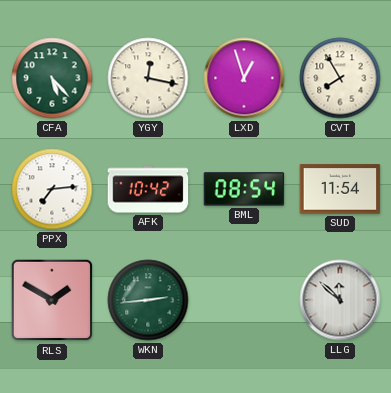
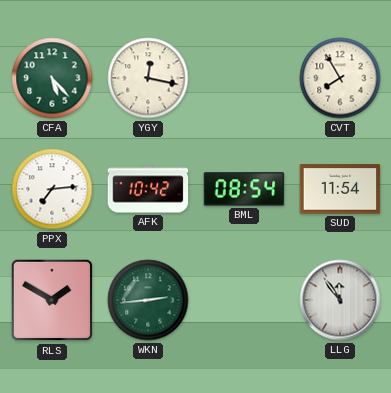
LXD: 12:57 -> none (244, 78)
LLG: 11:52 -> 11:54 (340, 300)
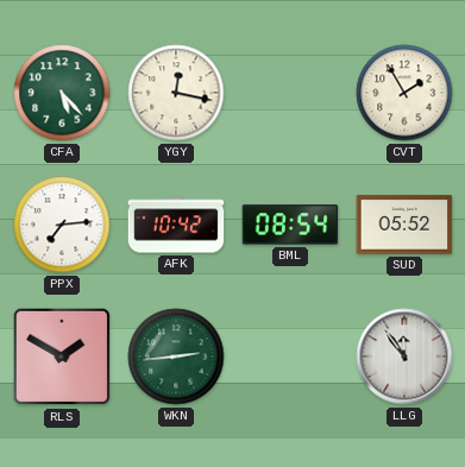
CVT: 7:55 -> 1:55 (404, 93)
SUD: 11:54 -> 05:52 (404, 225)
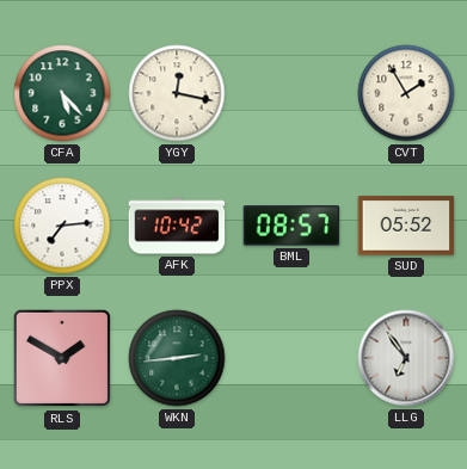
BML: 08:54 -> 08:57 (291, 226)
LLG: 11:54 -> 6:54 (406, 358)
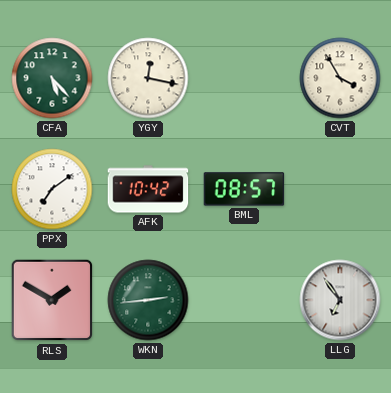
CVT: 1:55 -> 3:55 (340, 78)
PPX: 7:14 -> 7:09 (52, 189)
SUD: 05:52 -> none (406, 226)
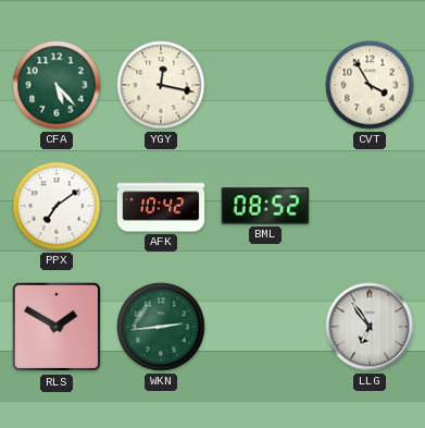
BML: 08:57 -> 08:52 (265, 206)
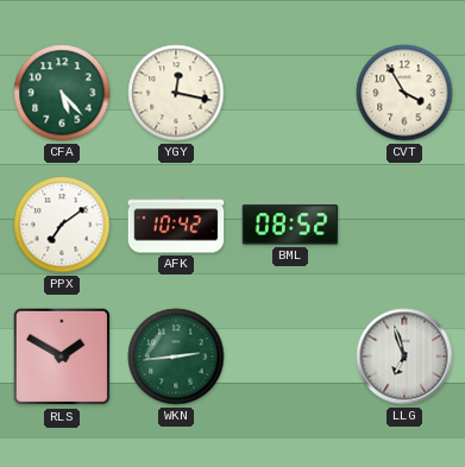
LLG: 6:54 -> 6:57 (404, 356)
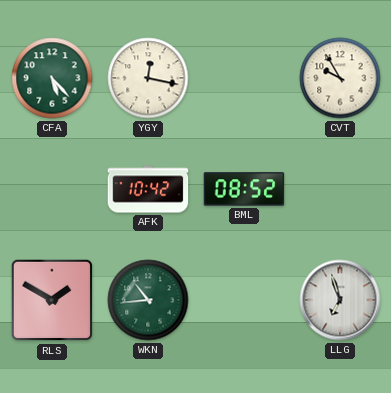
CVT: 3:55 -> 9:55 (340, 78)
PPX: 7:09 -> none (62, 225)
WKN: 2:44 -> 10:44 (148, 300)
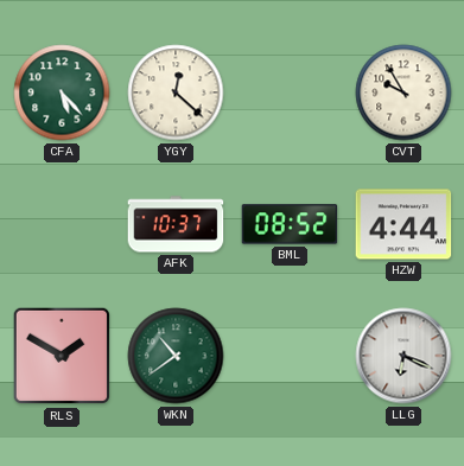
YGY: 12:17 -> 12:22 (176, 92)
AFK: 10:42 -> 10:37 (176, 224)
HZW: none -> 4:44 (403, 224)
WKN: 10:44 -> 10:39 (176, 356)
LLG: 6:57 -> 6:19 (403, 356)
